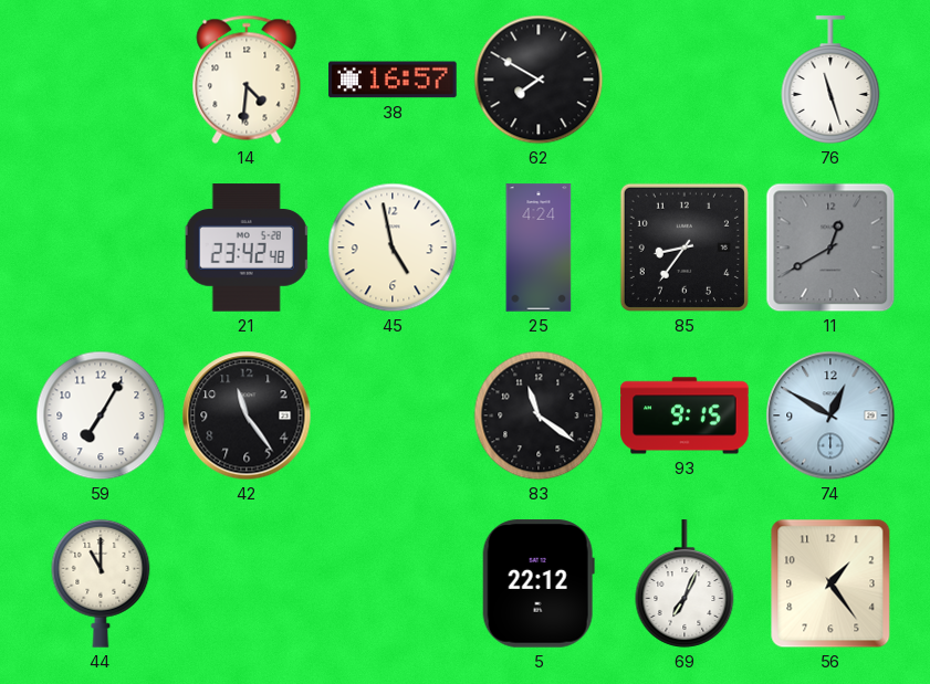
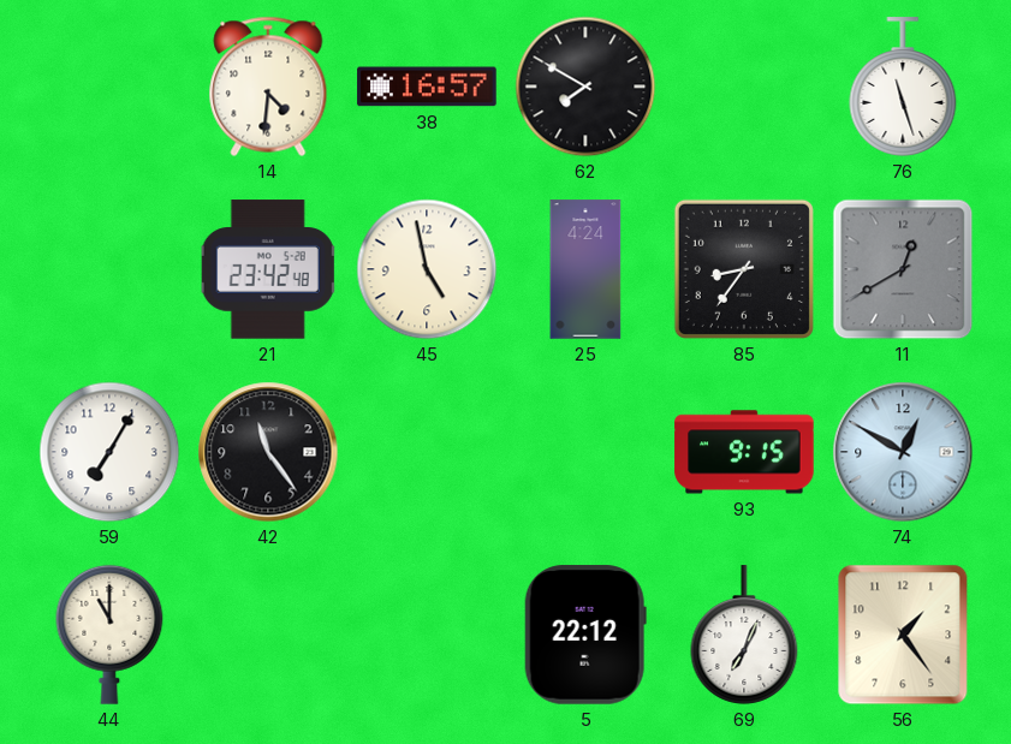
83: 11:21 -> none (539, 415)
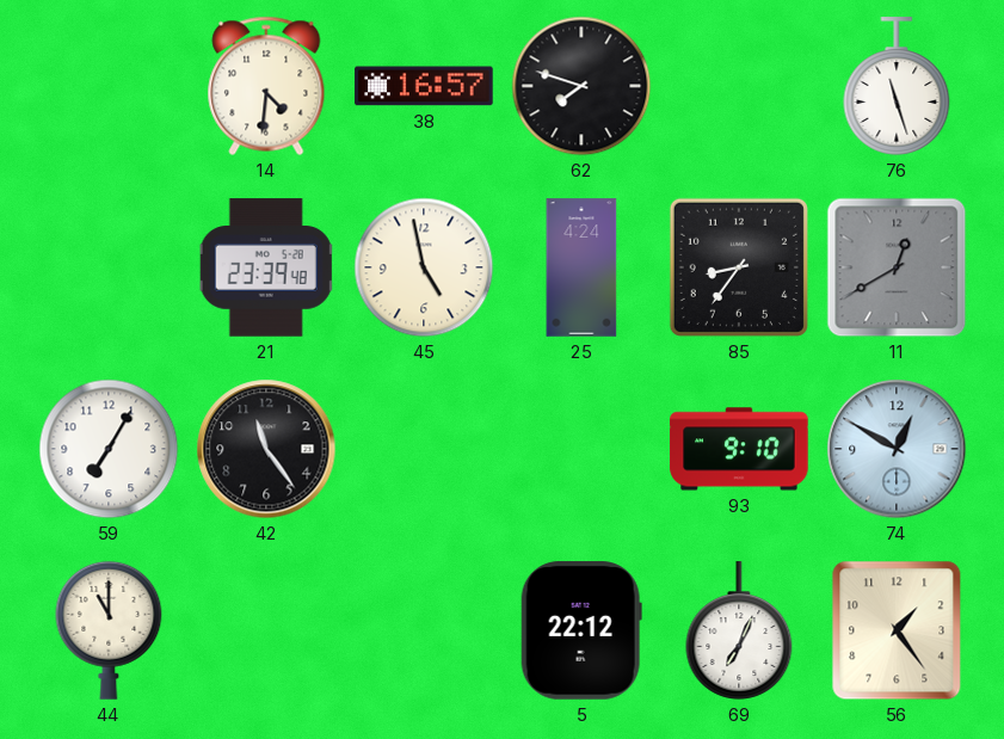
62: 7:50 -> 7:48 (581, 86)
21: 23:42 -> 23:39 (266, 267)
93: 9:15 -> 9:10 (739, 449)
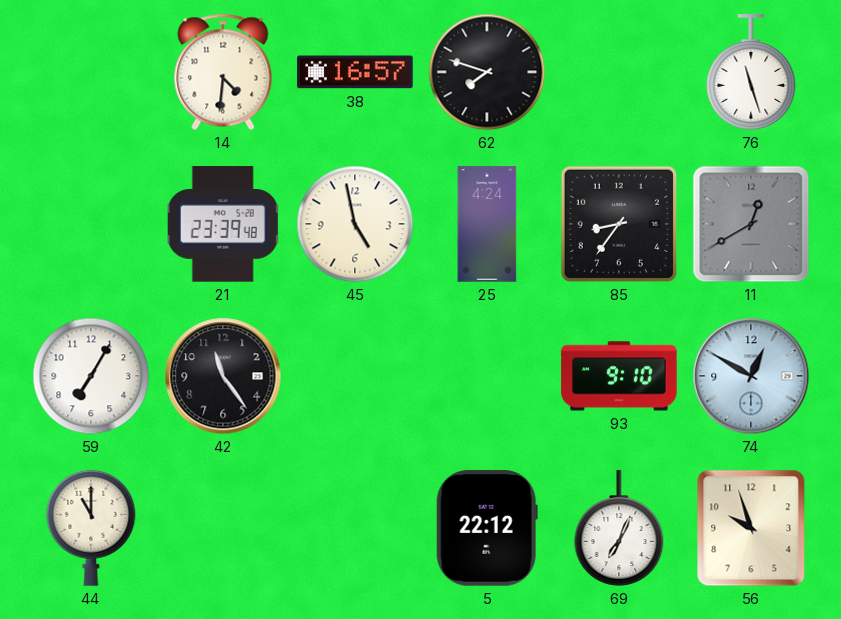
56: 1:24 -> 9:57 (751, 528)
